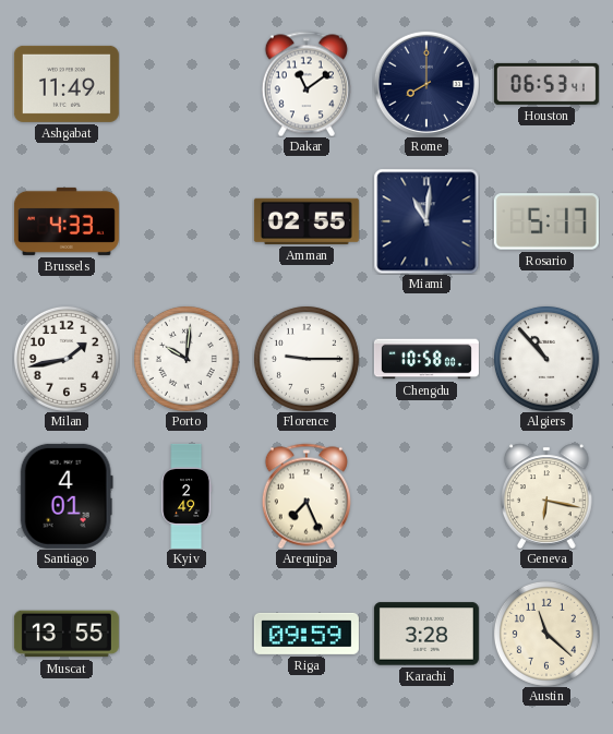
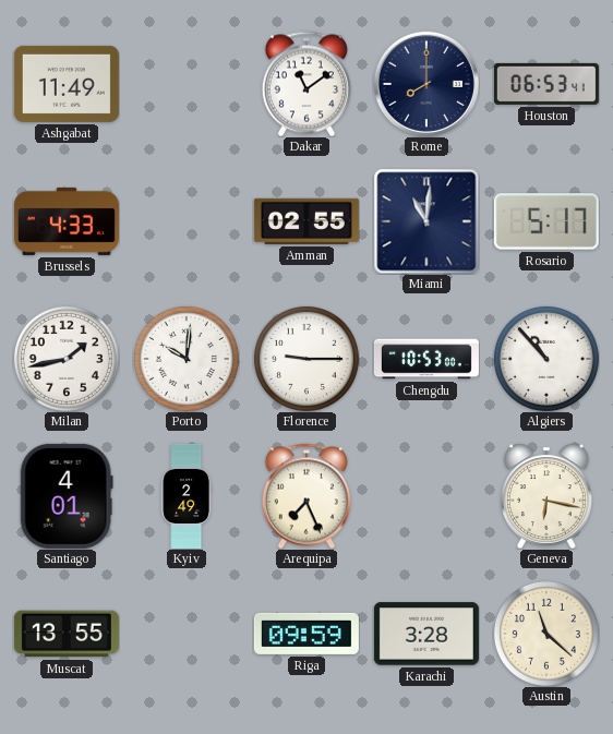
Chengdu: 10:58 -> 10:53 (426, 359)
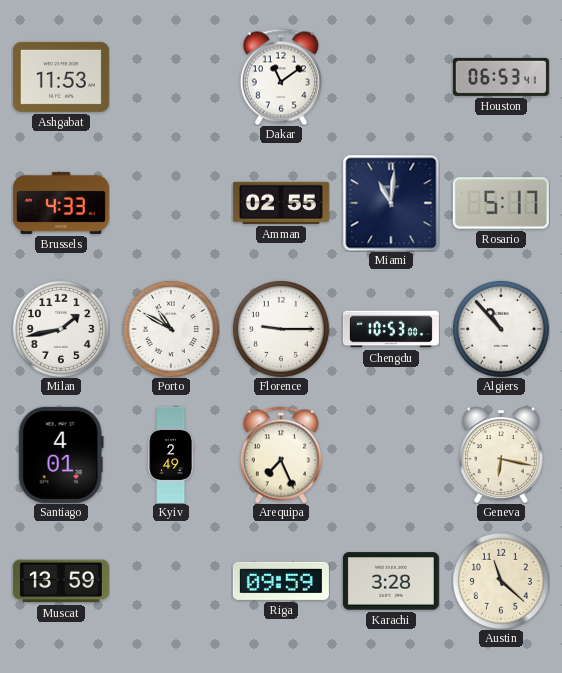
Ashgabat: 11:49 -> 11:53 (61, 77)
Rome: 8:00 -> none (426, 84)
Porto: 10:01 -> 10:50 (171, 329)
Muscat: 13:55 -> 13:59 (61, 581)
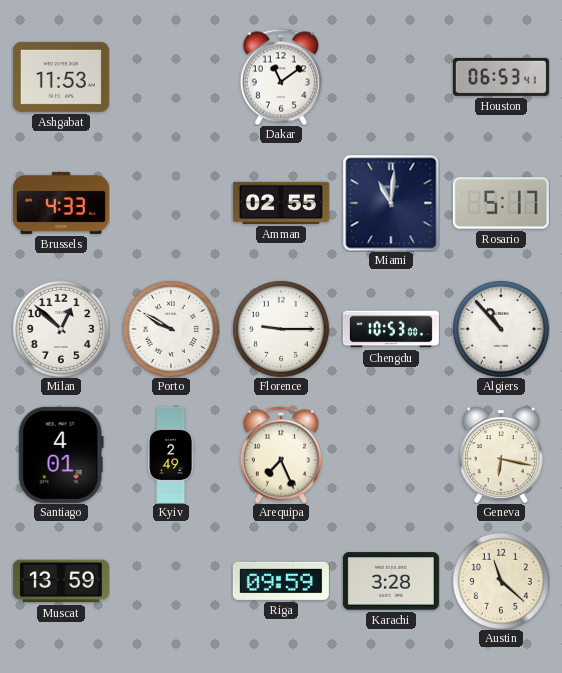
Milan: 1:43 -> 12:52 (61, 329)
Porto: 10:50 -> 9:50 (171, 329)
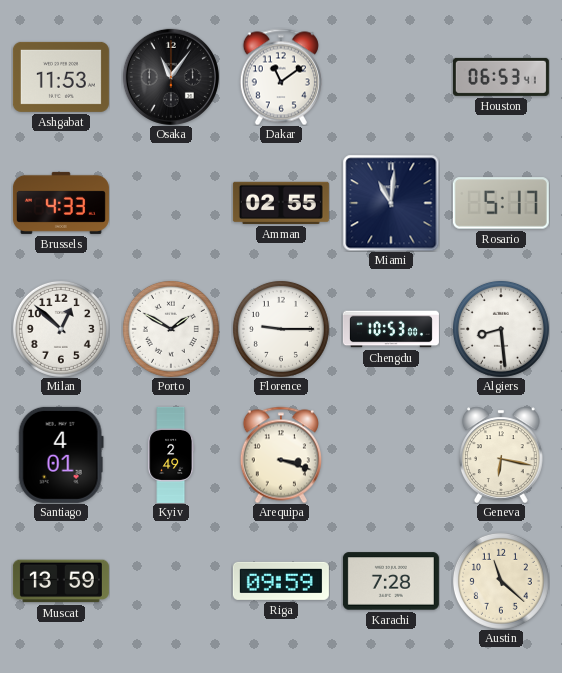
Osaka: none -> 11:06 (171, 77)
Porto: 9:50 -> 1:50 (171, 329)
Algiers: 10:53 -> 8:29 (501, 329)
Arequipa: 7:26 -> 3:18 (281, 455)
Karachi: 3:28 -> 7:28 (391, 581)
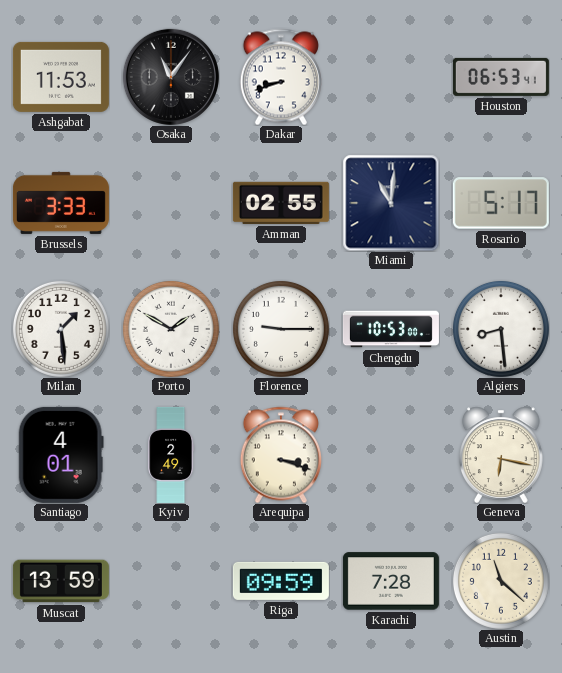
Dakar: 11:09 -> 8:42 (281, 77)
Brussels: 4:33 -> 3:33 (61, 203)
Milan: 12:52 -> 1:29 (61, 329)
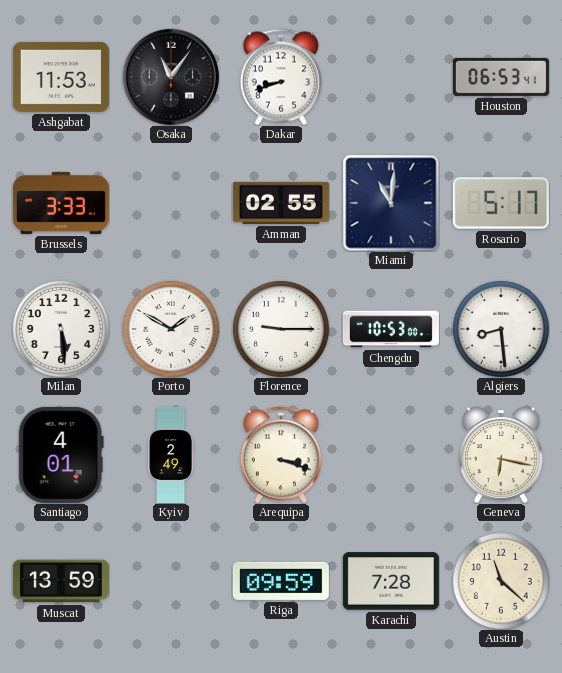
Milan: 1:29 -> 5:29 (61, 329)
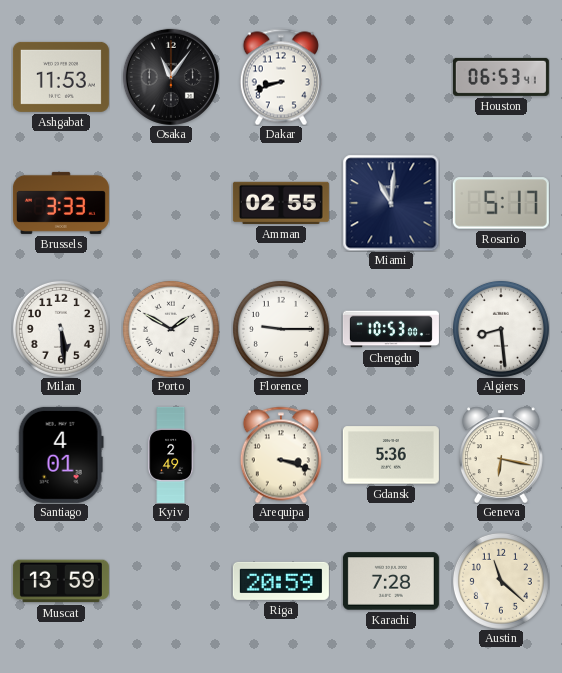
Gdansk: none -> 5:36 (391, 455)
Riga: 09:59 -> 20:59 (281, 581)
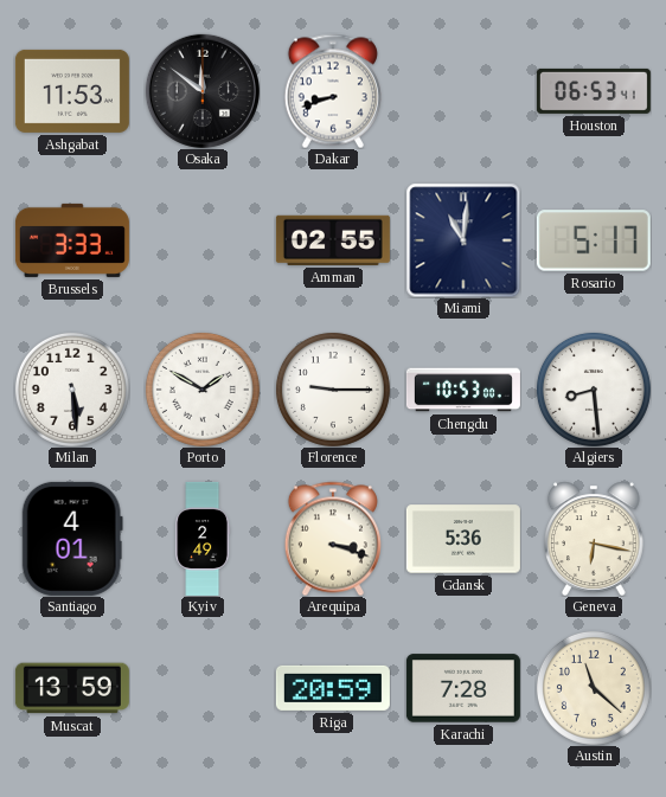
Osaka: 11:06 -> 11:51 (203, 91)
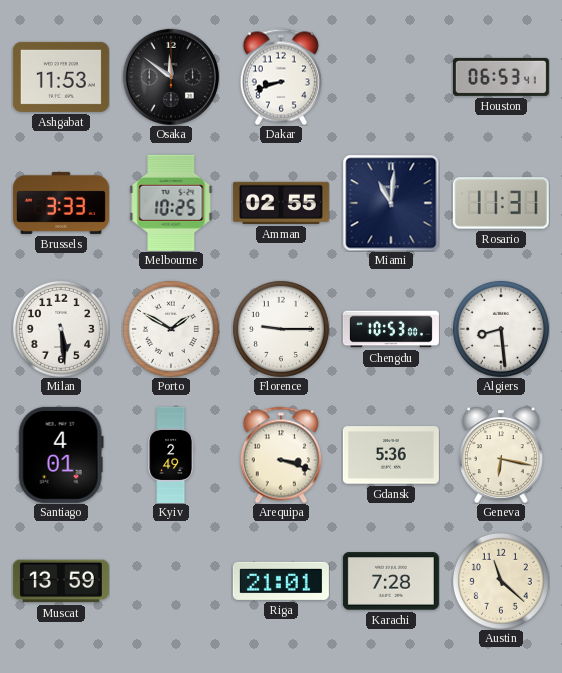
Melbourne: none -> 10:25 (171, 203)
Rosario: 5:17 -> 11:31 (501, 203)
Riga: 20:59 -> 21:01 (281, 581)
